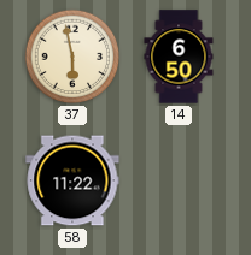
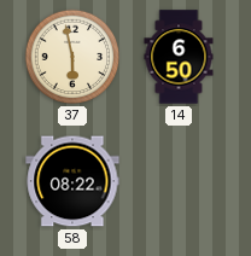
58: 11:22 -> 08:22 (72, 181)
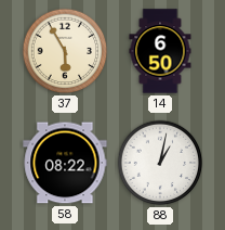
37: 5:58 -> 5:55 (65, 51)
88: none -> 1:02 (160, 163)
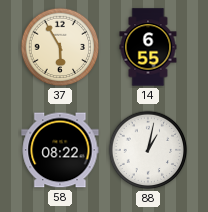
14: 6:50 -> 6:55 (148, 47)
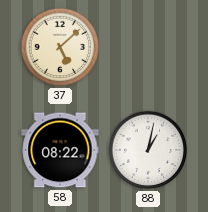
37: 5:55 -> 5:08 (60, 47)
14: 6:55 -> none (148, 47)
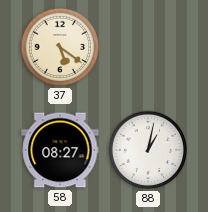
37: 5:08 -> 5:21 (60, 47)
58: 08:22 -> 08:27 (60, 150)
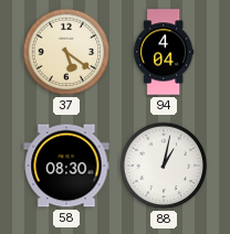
94: none -> 4:04 (164, 52)
58: 08:27 -> 08:30 (66, 166)
